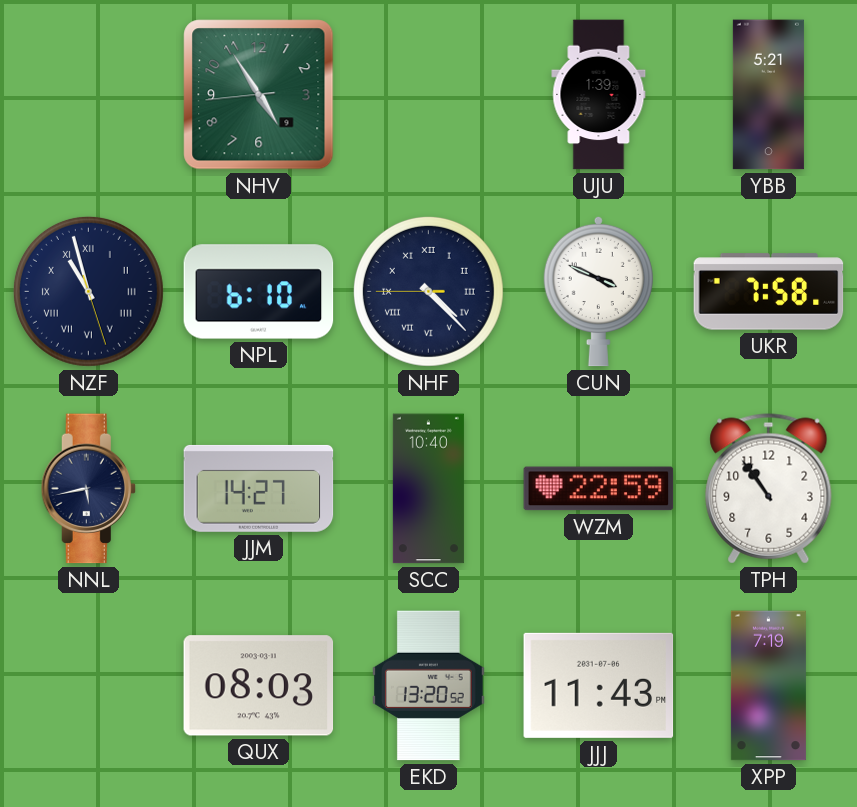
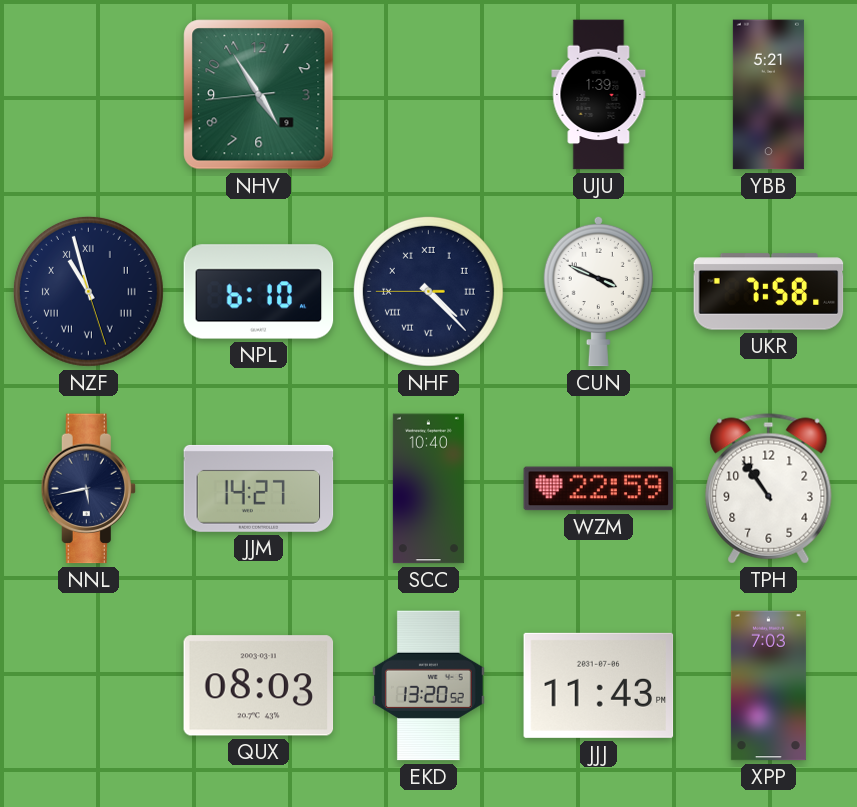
XPP: 7:19 -> 7:03 (768, 686)
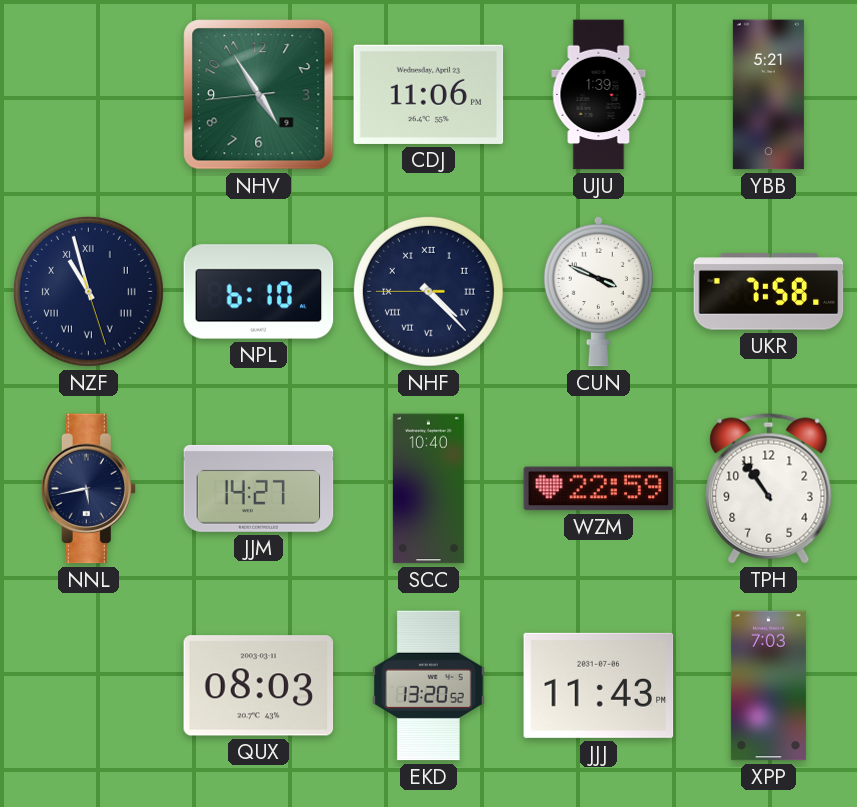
CDJ: none -> 11:06 (429, 94)
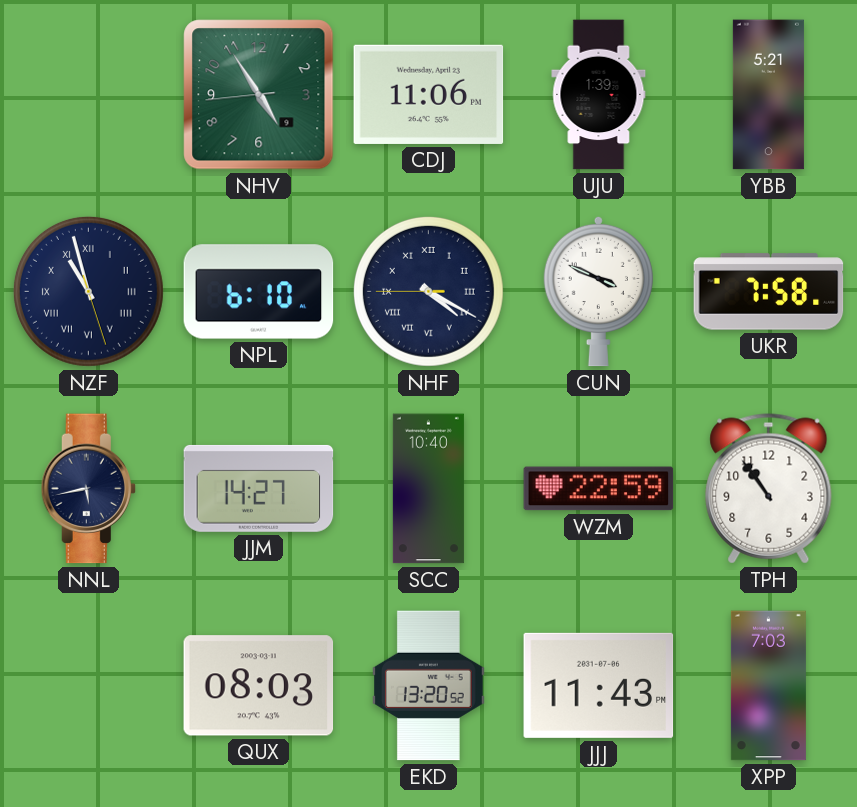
NHF: 4:22 -> 4:19 (428, 291)
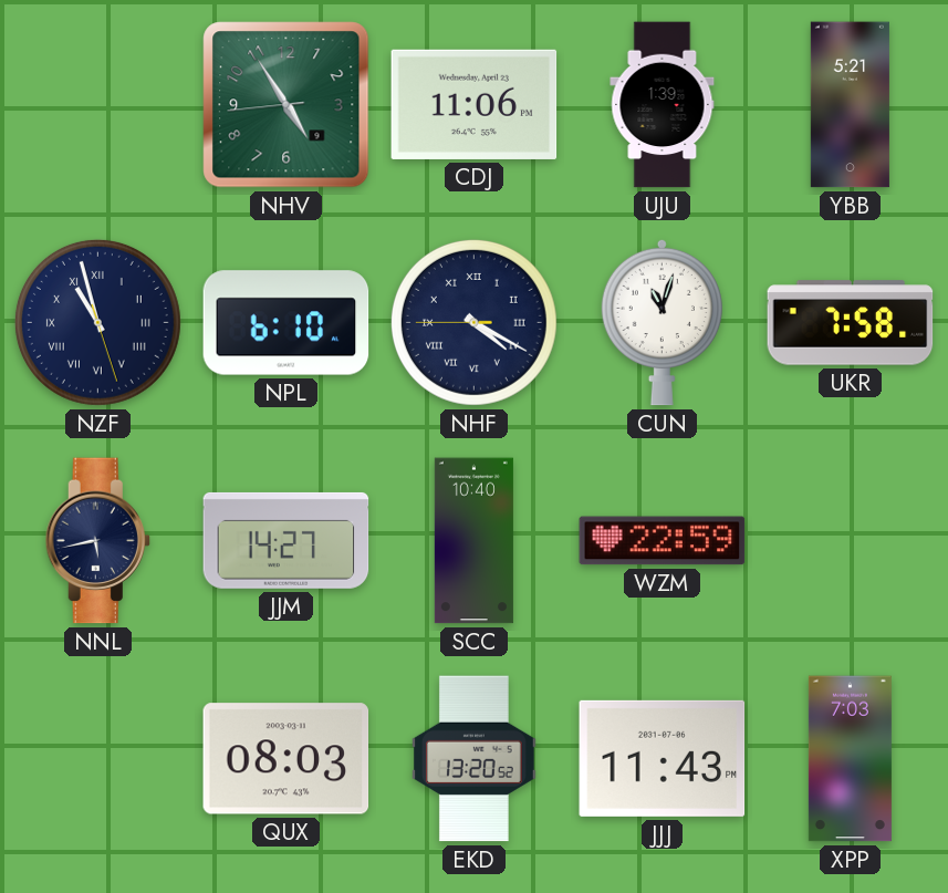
CUN: 3:49 -> 11:03 (661, 322)
TPH: 10:54 -> none (769, 489)
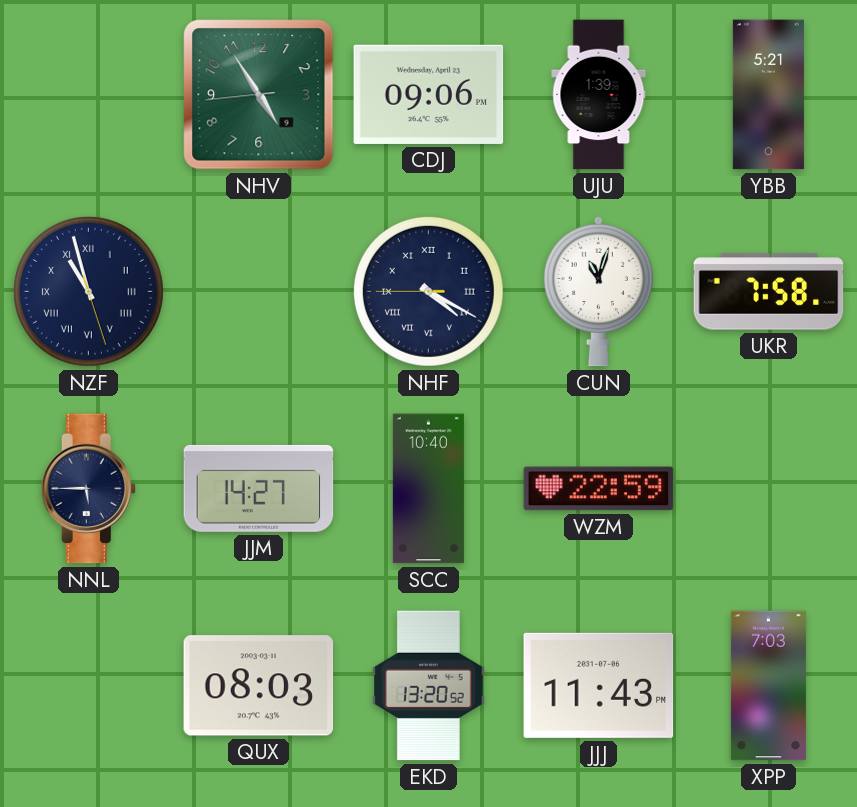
CDJ: 11:06 -> 09:06 (429, 94)
NPL: 6:10 -> none (287, 323)
NNL: 5:43 -> 5:45 (88, 489)
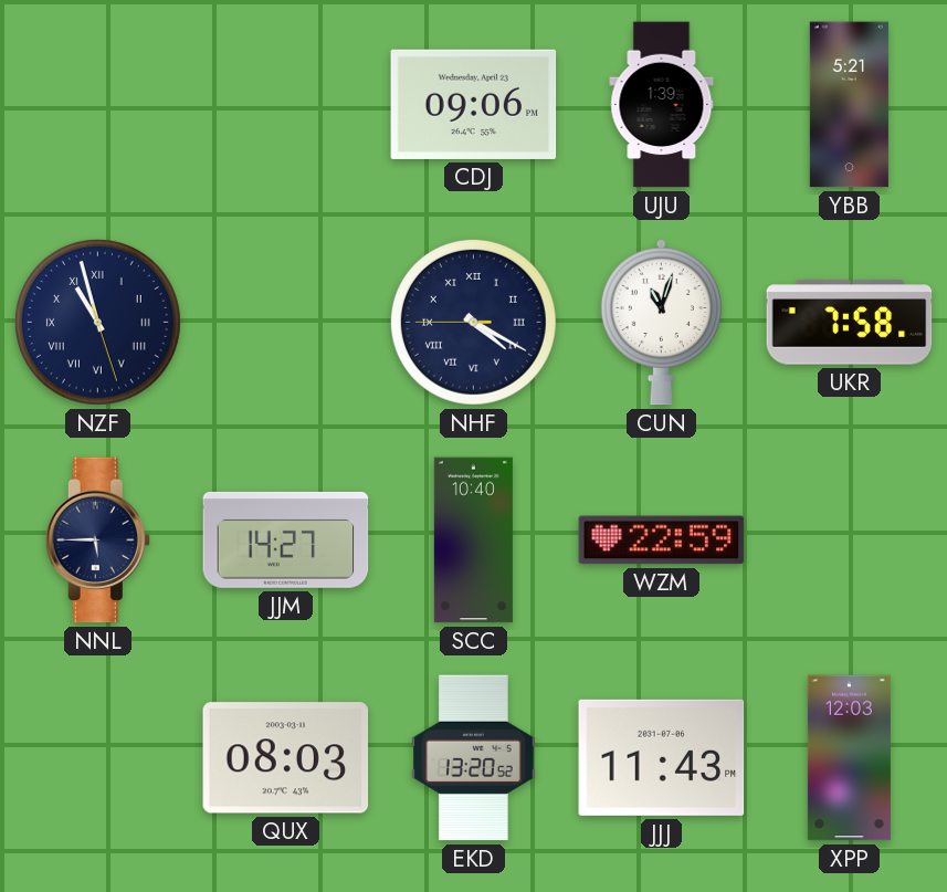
NHV: 4:54 -> none (259, 95)
XPP: 7:03 -> 12:03 (849, 758)
